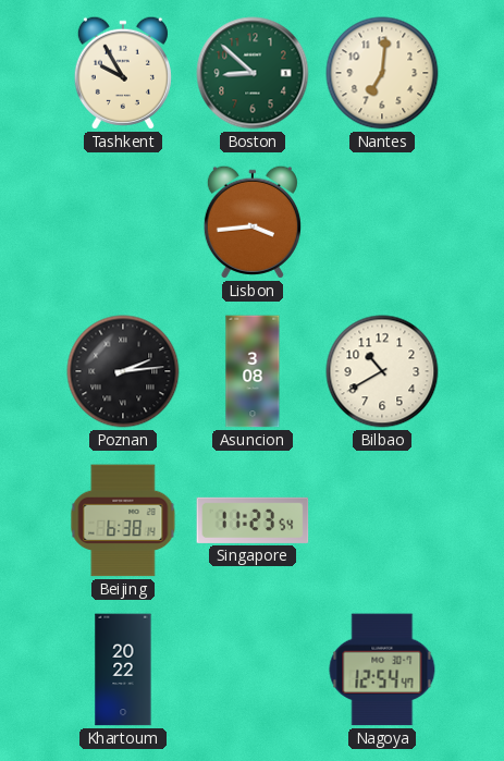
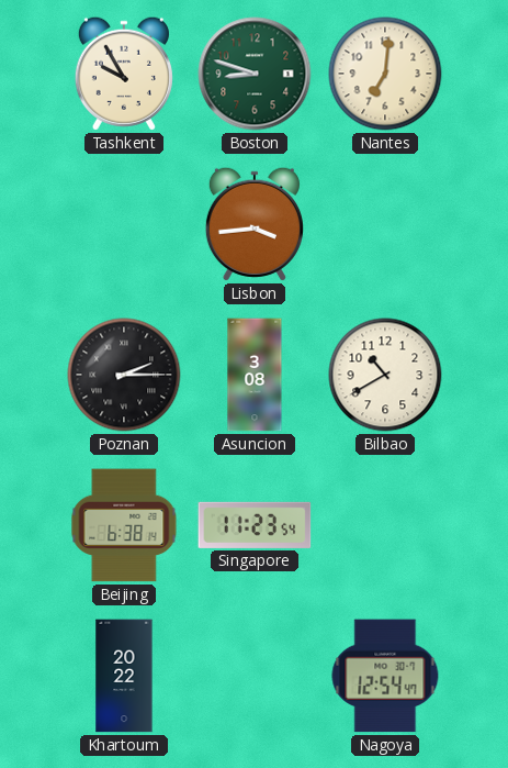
Boston: 8:52 -> 8:48 (255, 74)
Poznan: 2:14 -> 2:15 (124, 375)
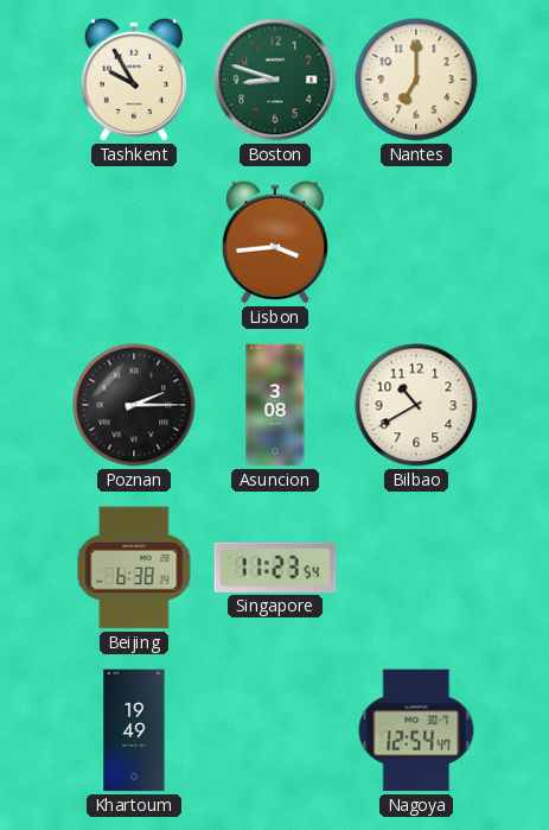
Nantes: 7:01 -> 7:00 (416, 80)
Khartoum: 20:22 -> 19:49 (134, 730)
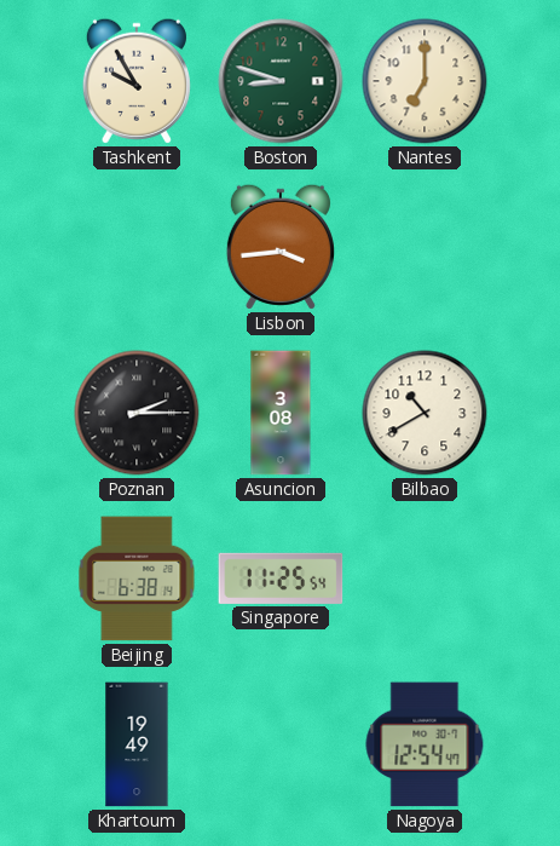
Singapore: 11:23 -> 11:25 (281, 579)
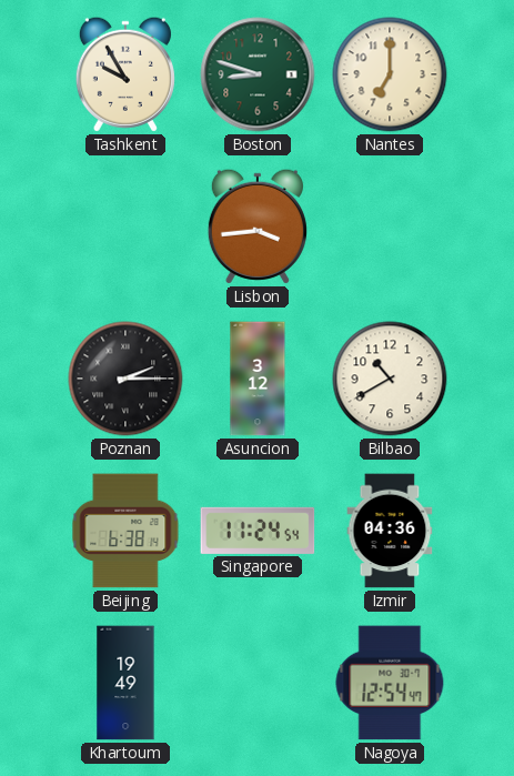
Asuncion: 3:08 -> 3:12 (258, 379)
Singapore: 11:25 -> 11:24 (258, 531)
Izmir: none -> 04:36 (390, 531)
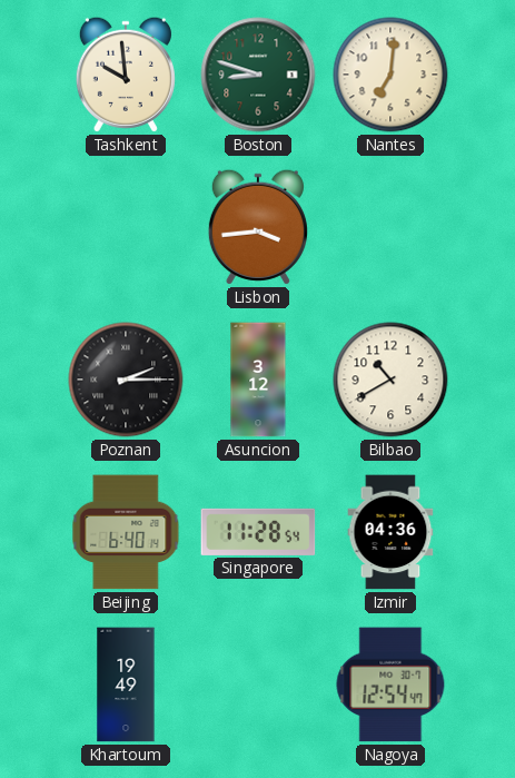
Tashkent: 9:55 -> 9:59 (126, 75)
Nantes: 7:00 -> 7:01 (390, 75)
Beijing: 6:38 -> 6:40 (126, 532)
Singapore: 11:24 -> 11:28 (258, 532)
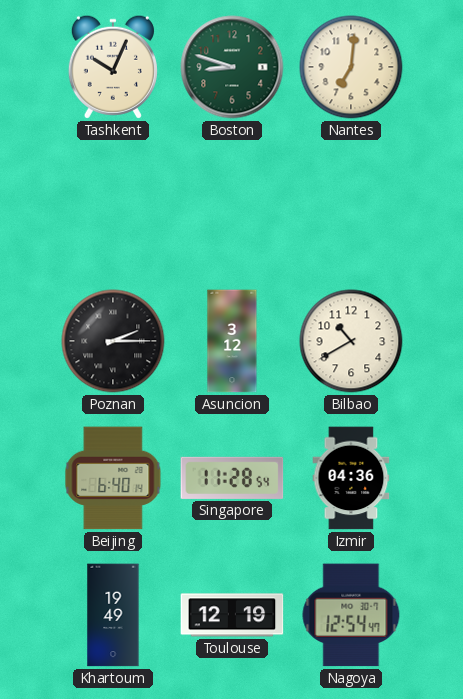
Tashkent: 9:59 -> 10:04 (113, 67)
Lisbon: 3:44 -> none (258, 227)
Toulouse: none -> 12:19 (232, 615)
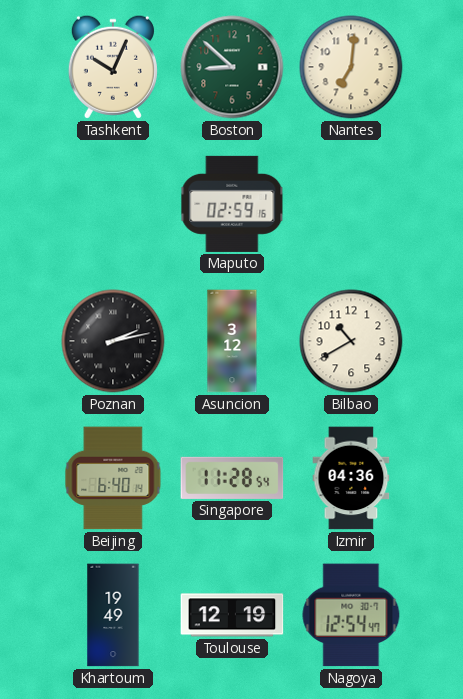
Boston: 8:48 -> 8:52 (232, 67)
Maputo: none -> 02:59 (232, 204)
Poznan: 2:15 -> 2:13 (113, 341)
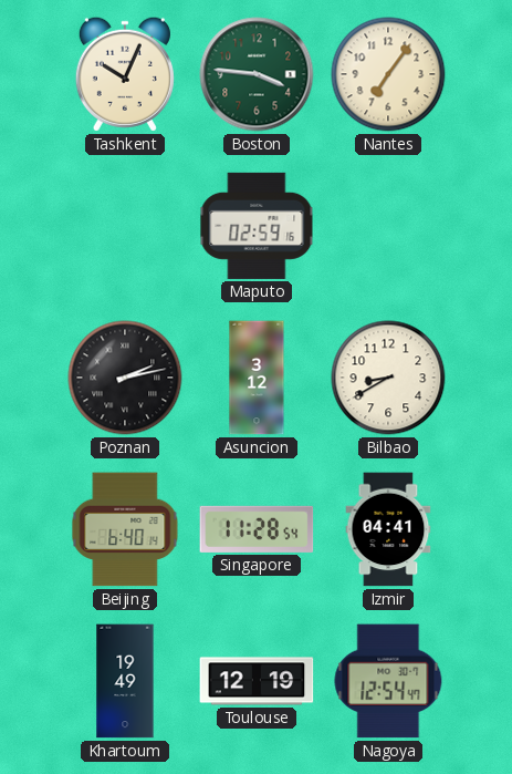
Boston: 8:52 -> 3:46 (257, 74)
Nantes: 7:01 -> 7:06 (388, 74)
Bilbao: 10:40 -> 8:40 (388, 378)
Izmir: 04:36 -> 04:41 (388, 529)
